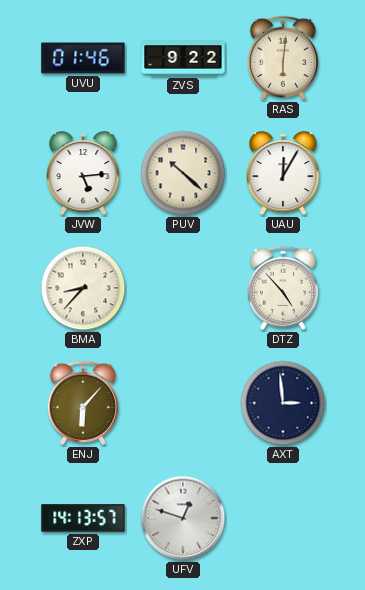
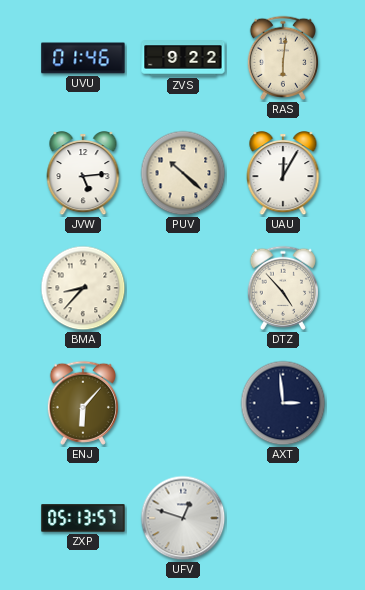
ZXP: 14:13 -> 05:13 (83, 518)
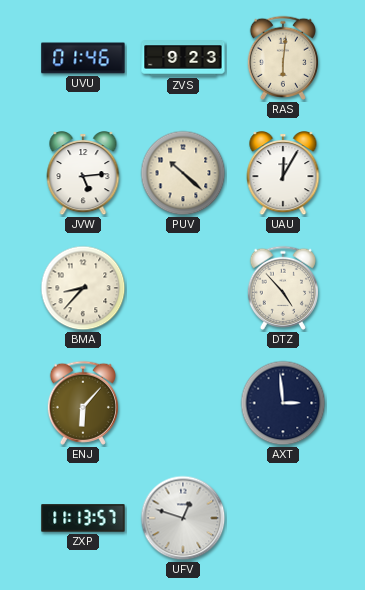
ZVS: 9:22 -> 9:23 (183, 58)
ZXP: 05:13 -> 11:13 (83, 518)
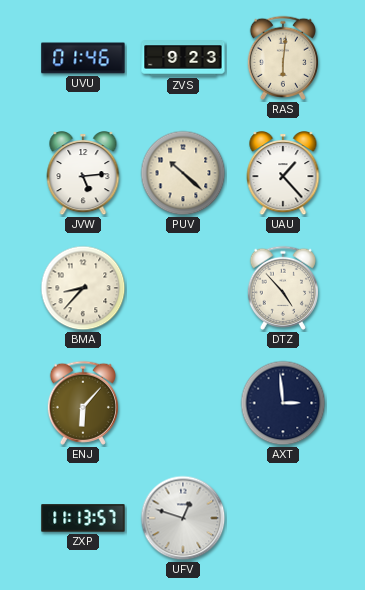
UAU: 12:05 -> 1:23 (283, 174)
